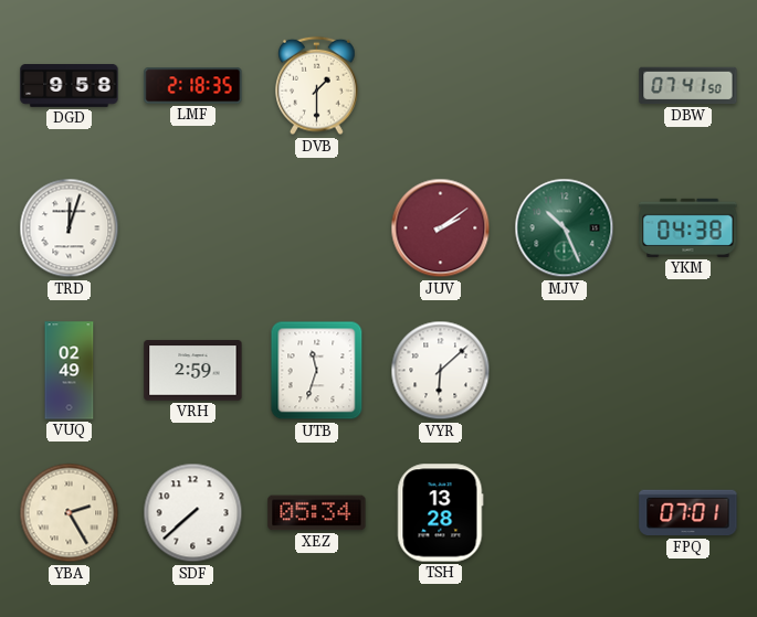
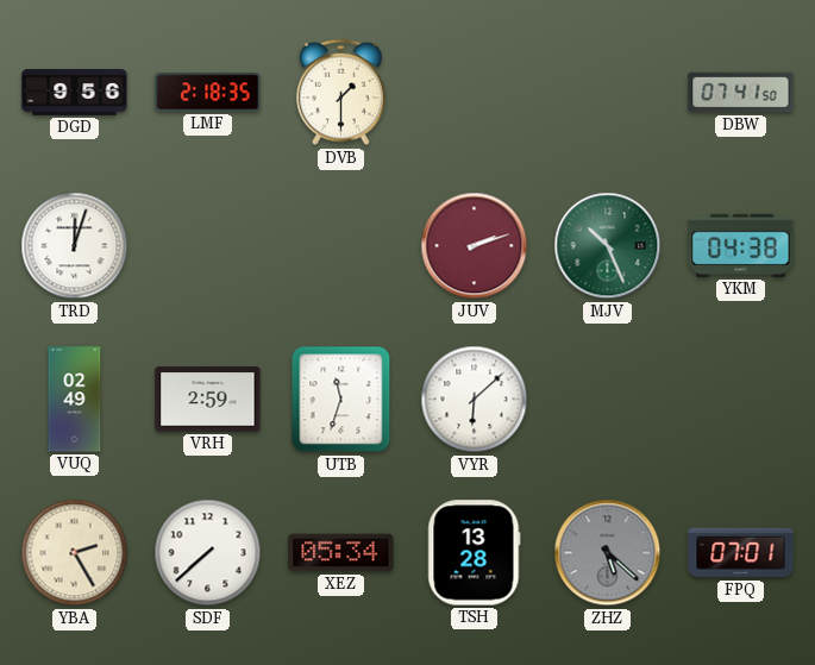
DGD: 9:58 -> 9:56 (75, 93)
JUV: 2:09 -> 2:12 (475, 246)
ZHZ: none -> 5:22 (608, 553)
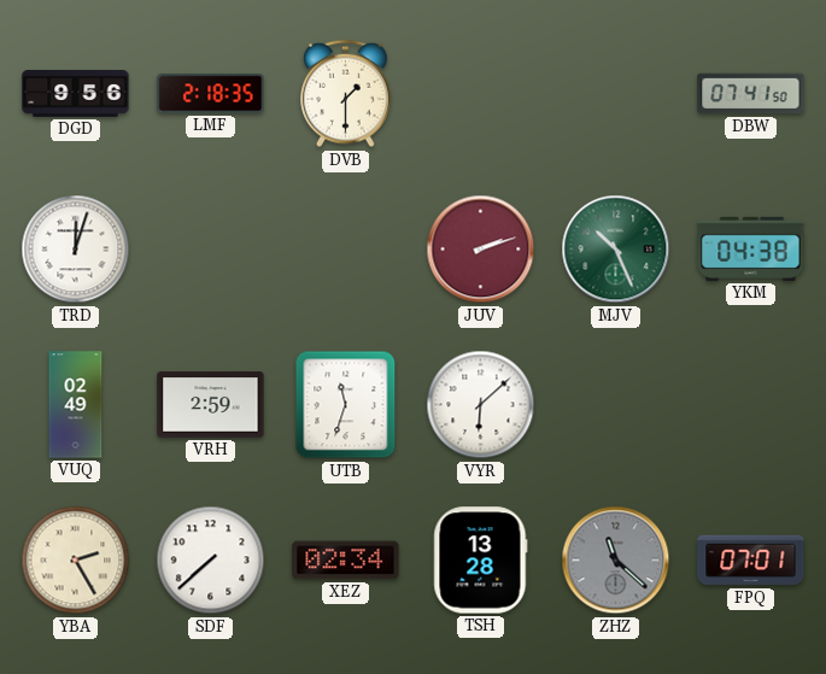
XEZ: 05:34 -> 02:34 (346, 561)
ZHZ: 5:22 -> 11:22 (616, 561)
